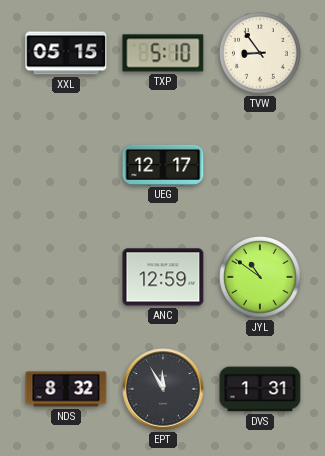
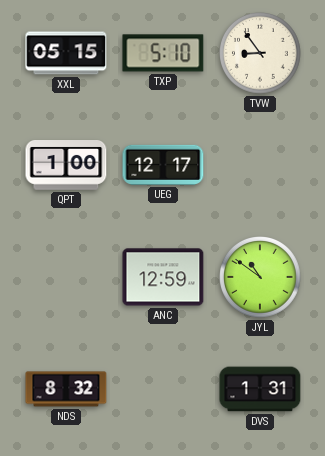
QPT: none -> 1:00 (66, 166)
EPT: 11:55 -> none (163, 389)
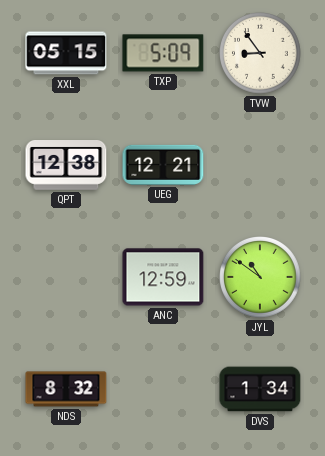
TXP: 5:10 -> 5:09 (163, 53)
QPT: 1:00 -> 12:38 (66, 166)
UEG: 12:17 -> 12:21 (163, 165)
DVS: 1:31 -> 1:34 (260, 389)
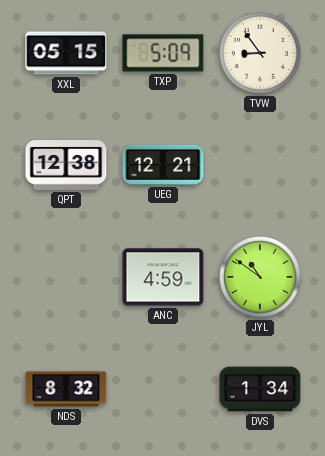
ANC: 12:59 -> 4:59 (163, 277)
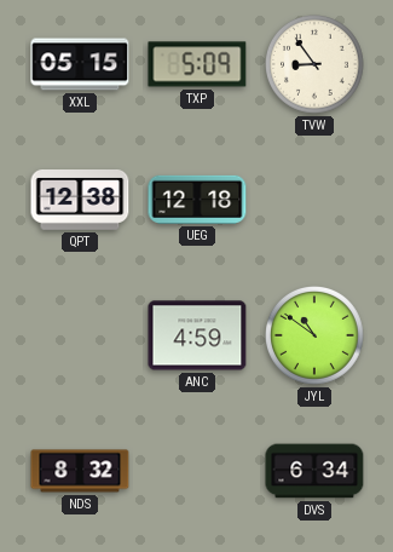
UEG: 12:21 -> 12:18 (197, 200)
DVS: 1:34 -> 6:34 (314, 471)
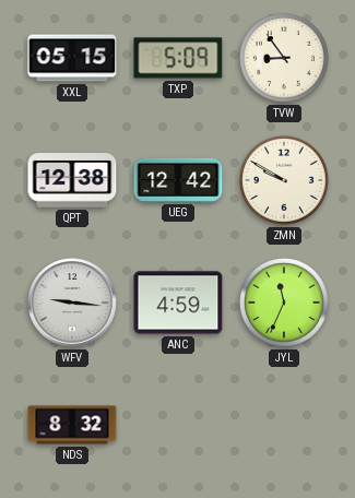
UEG: 12:18 -> 12:42 (178, 180)
ZMN: none -> 9:50 (285, 181)
WFV: none -> 9:16 (72, 303)
JYL: 10:51 -> 11:34 (285, 304)
DVS: 6:34 -> none (314, 471)
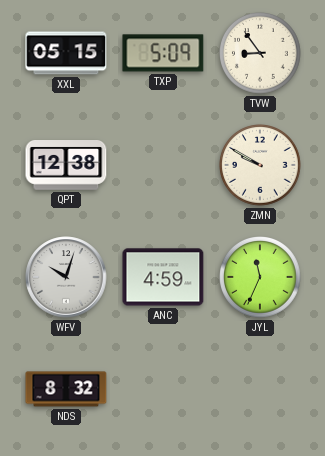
UEG: 12:42 -> none (178, 180)
WFV: 9:16 -> 10:03 (66, 277)
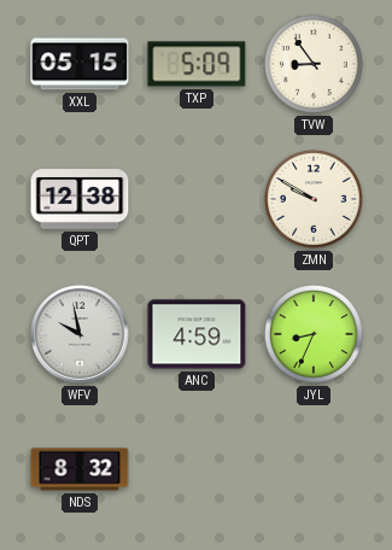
WFV: 10:03 -> 9:58 (80, 334)
JYL: 11:34 -> 8:34 (315, 335)
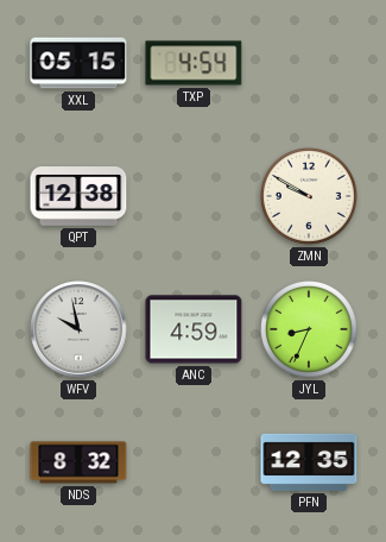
TXP: 5:09 -> 4:54 (194, 63)
TVW: 8:54 -> none (315, 65)
PFN: none -> 12:35 (309, 462)
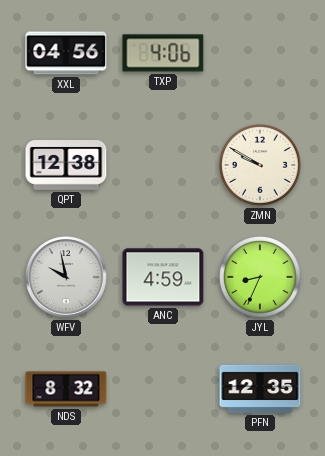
XXL: 05:15 -> 04:56 (66, 53)
TXP: 4:54 -> 4:06 (163, 53)
